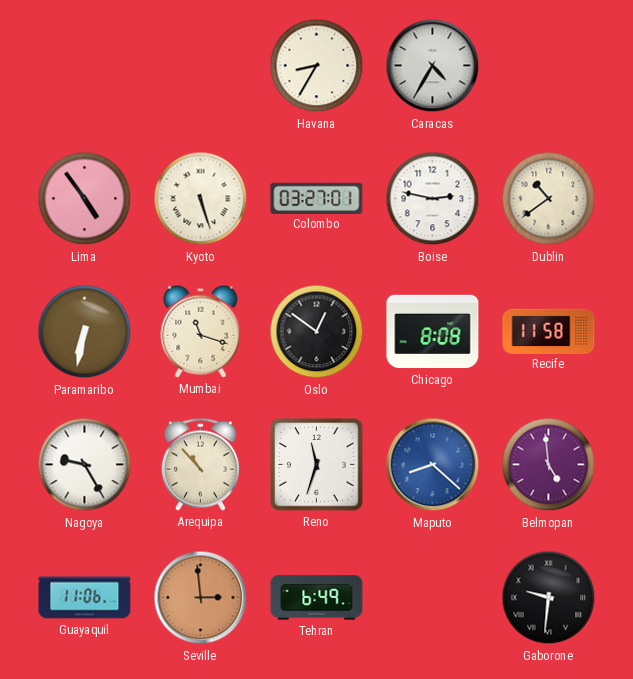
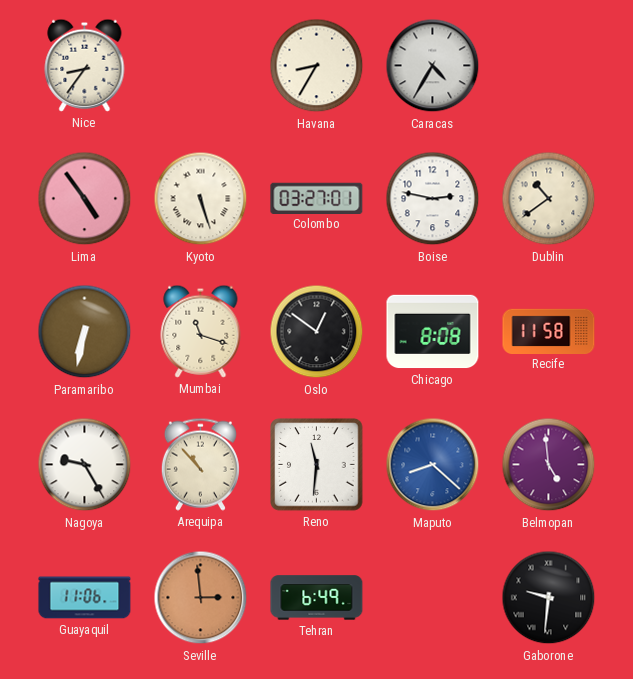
Nice: none -> 8:36 (85, 65)
Reno: 11:33 -> 11:31 (317, 465)
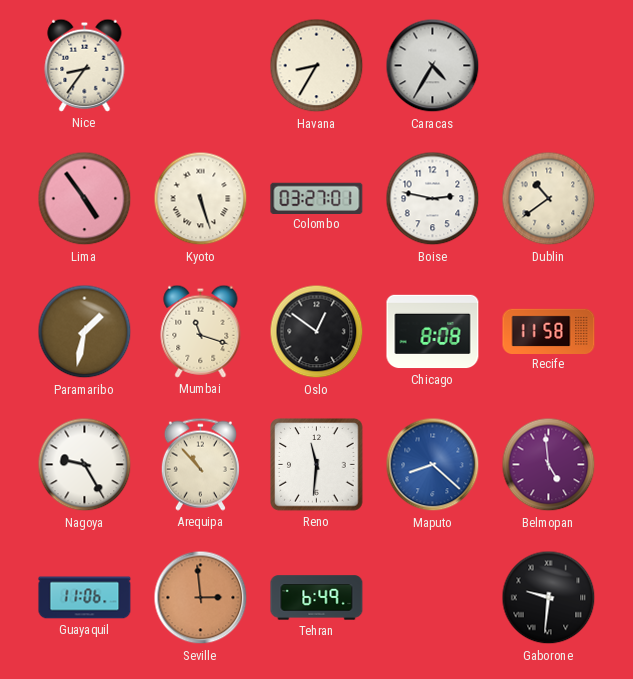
Paramaribo: 6:32 -> 1:32 (85, 332)
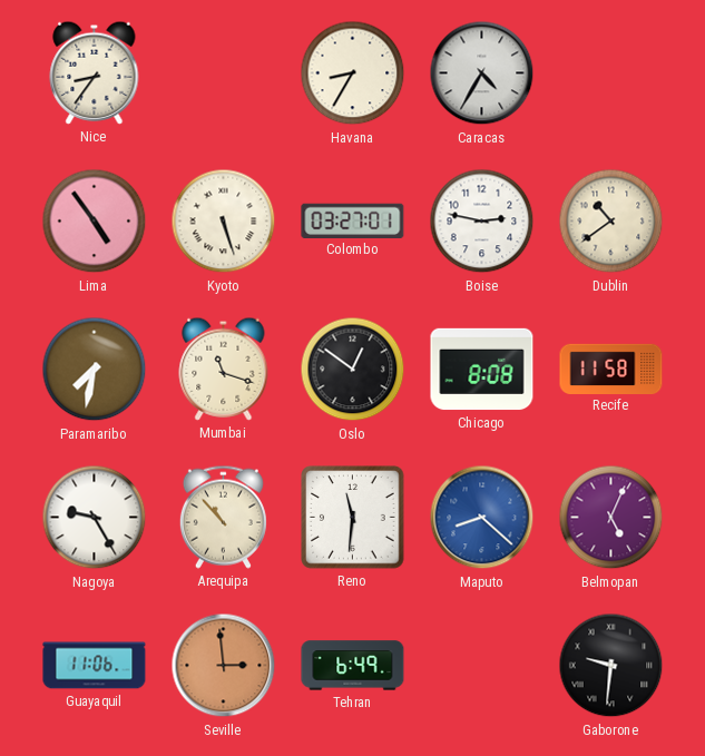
Paramaribo: 1:32 -> 7:32 (95, 370)
Belmopan: 4:59 -> 5:04 (611, 518)
